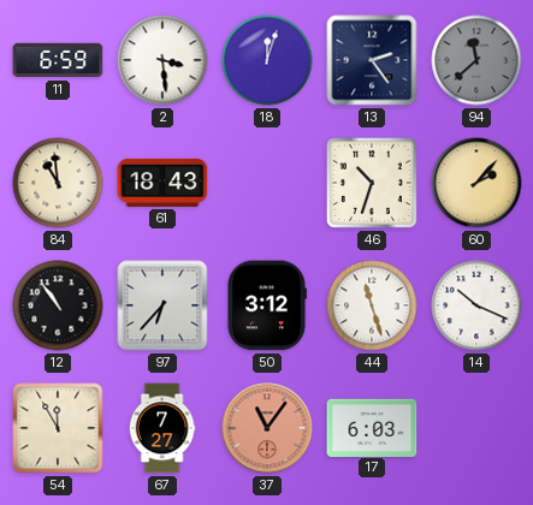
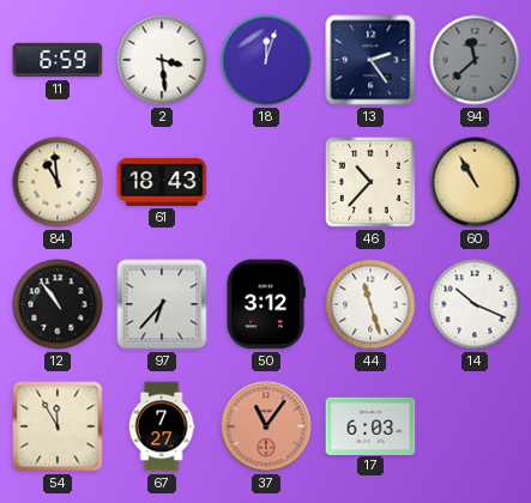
46: 10:33 -> 10:37 (370, 182)
60: 2:07 -> 10:55 (475, 182)
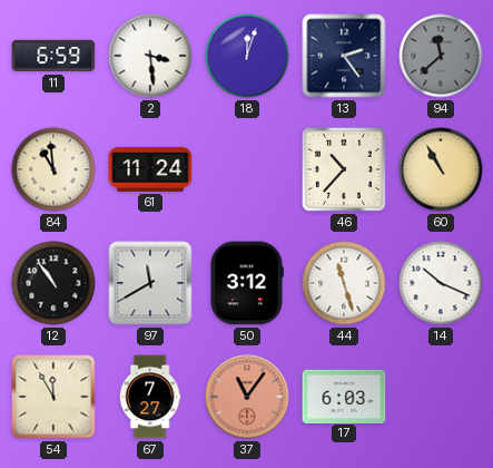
61: 18:43 -> 11:24 (150, 169)
97: 6:37 -> 11:40 (150, 283)
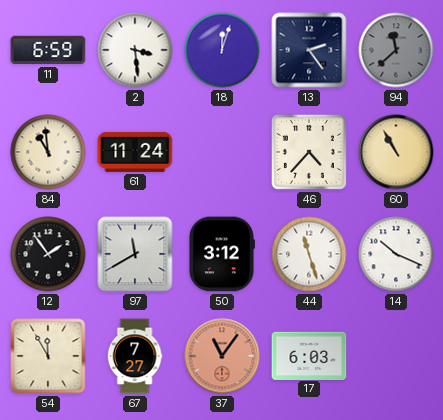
46: 10:37 -> 4:37 (309, 152)
12: 10:54 -> 1:54 (48, 254)
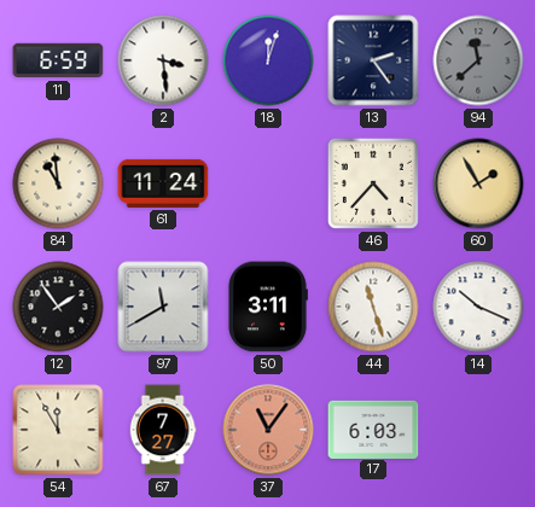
60: 10:55 -> 1:55 (478, 183)
50: 3:12 -> 3:11 (268, 307)
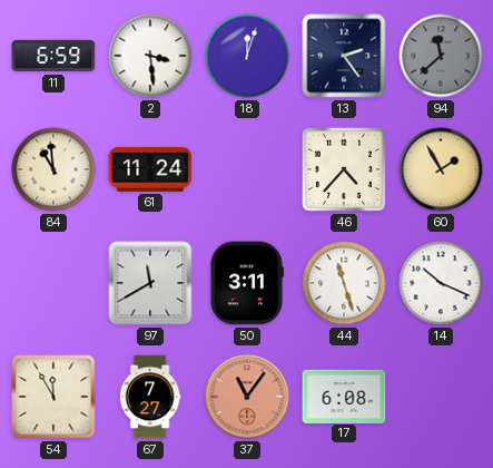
12: 1:54 -> none (58, 307)
17: 6:03 -> 6:08 (344, 396)
